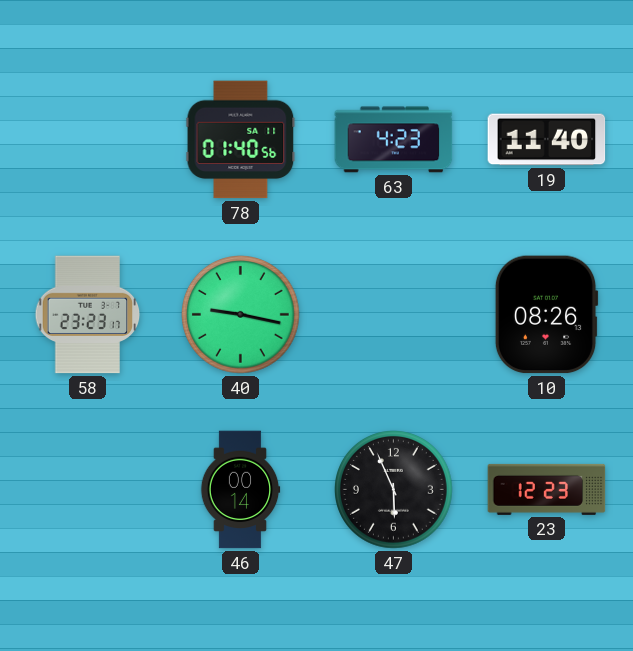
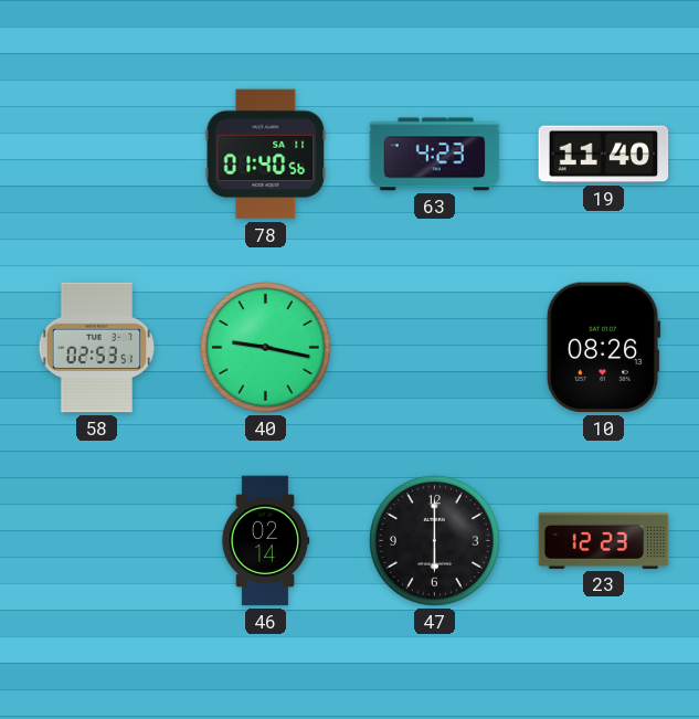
58: 23:23 -> 02:53 (97, 348)
46: 00:14 -> 02:14 (265, 541)
47: 5:56 -> 6:00 (435, 541)
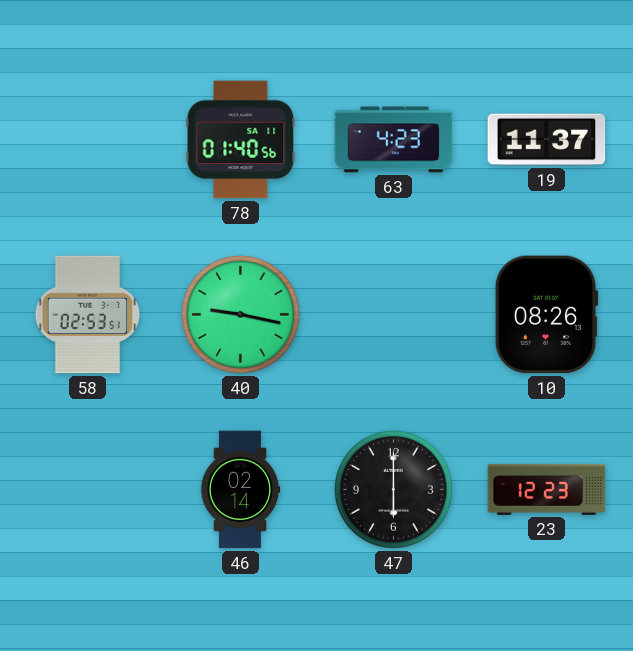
19: 11:40 -> 11:37 (547, 140)
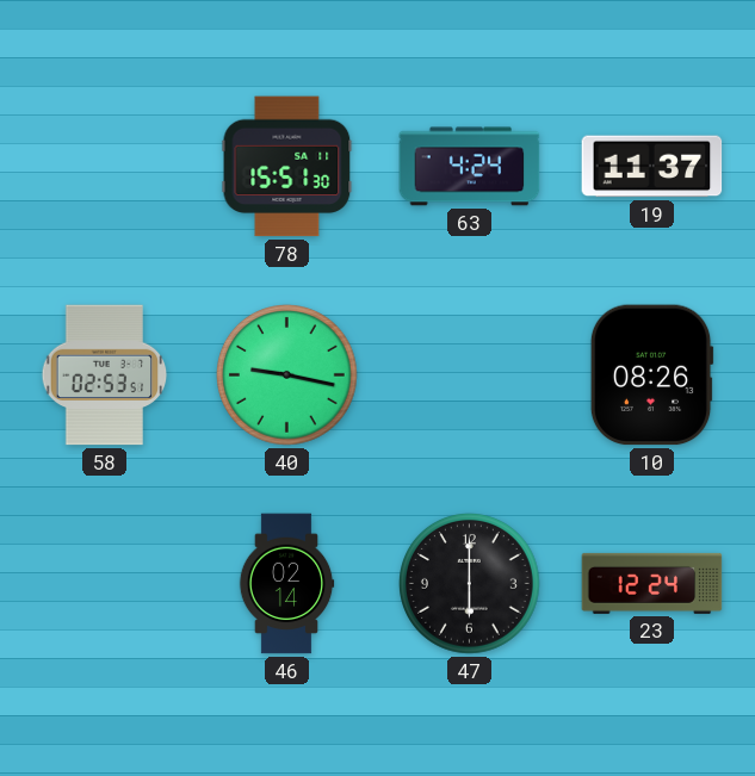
78: 01:40 -> 15:51 (287, 167)
63: 4:23 -> 4:24 (470, 167)
23: 12:23 -> 12:24 (652, 583)
